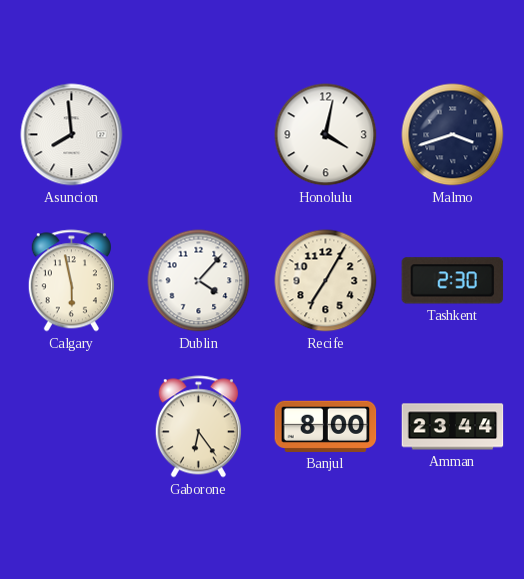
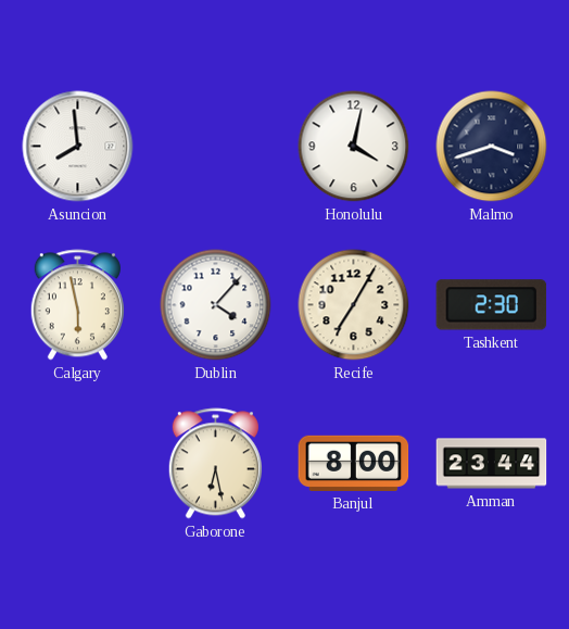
Gaborone: 6:24 -> 6:28 (215, 464)
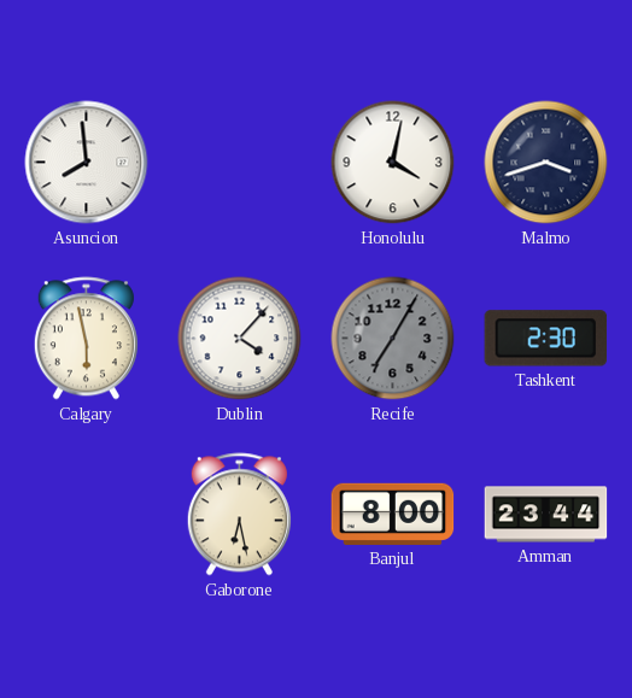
Recife dial: cream -> grey (393, 339)
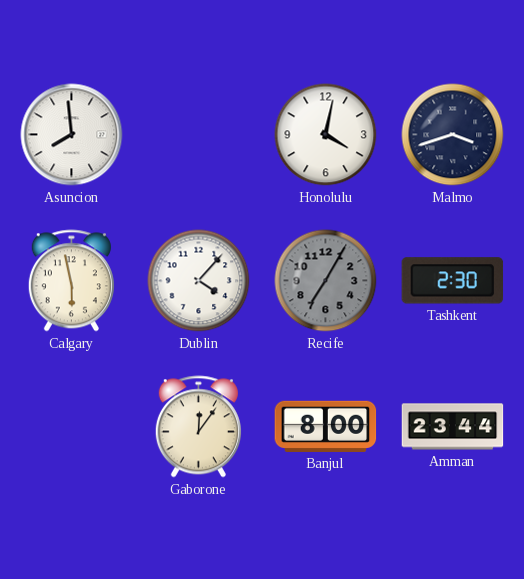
Gaborone: 6:28 -> 12:06 (198, 427)
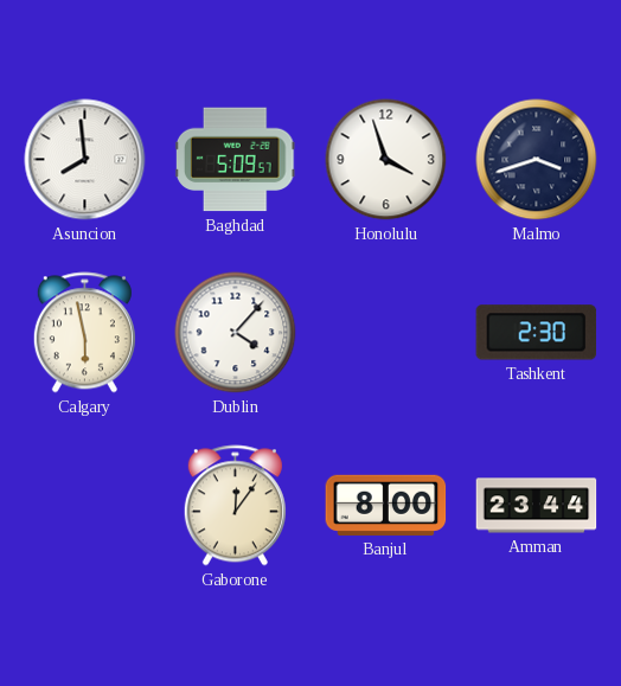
Baghdad: none -> 5:09 (236, 160)
Honolulu: 4:02 -> 3:57 (386, 160)
Recife: 7:05 -> none (326, 281)
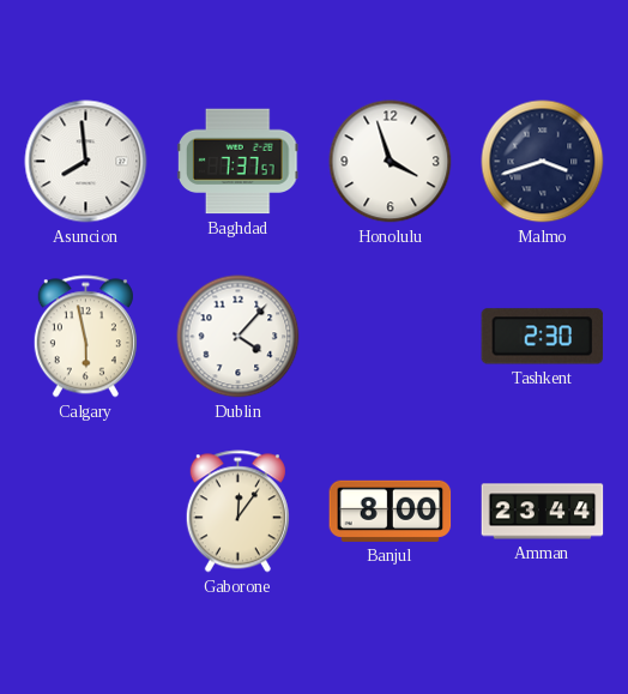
Baghdad: 5:09 -> 7:37 (238, 162)
